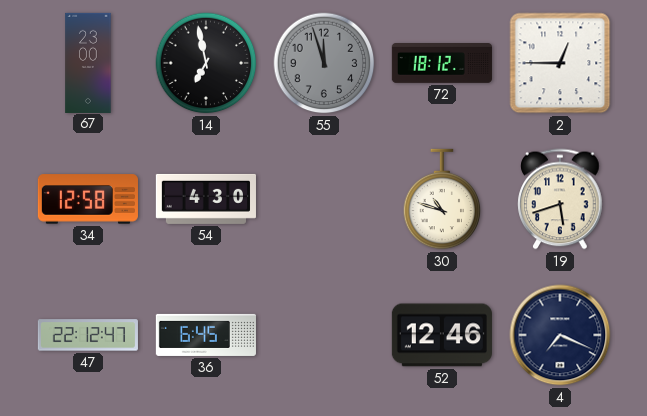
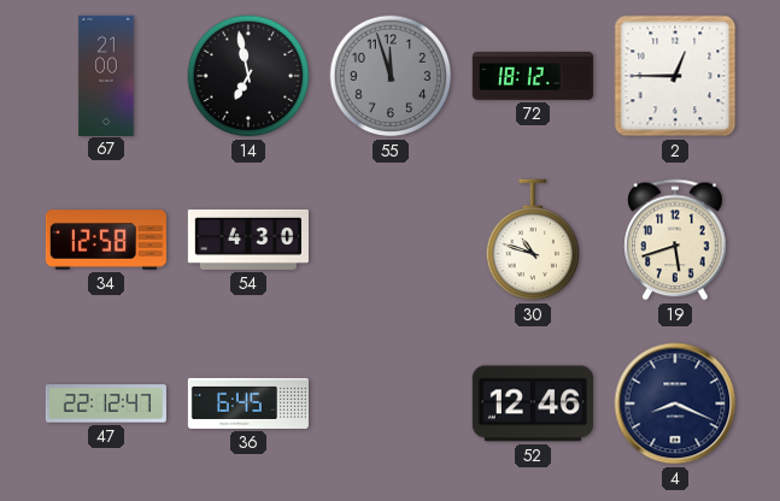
67: 23:00 -> 21:00 (106, 75)
4: 7:19 -> 8:19 (675, 403)
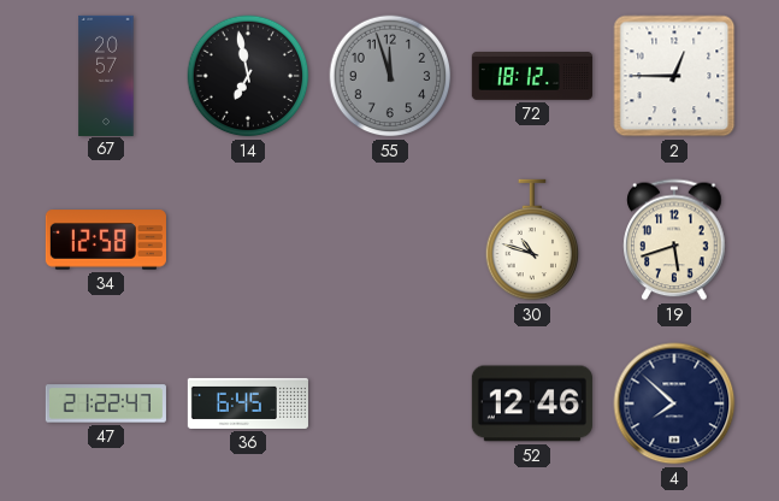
67: 21:00 -> 20:57 (106, 75)
54: 4:30 -> none (248, 240)
47: 22:12 -> 21:22 (106, 403)
4: 8:19 -> 7:52 (674, 403)
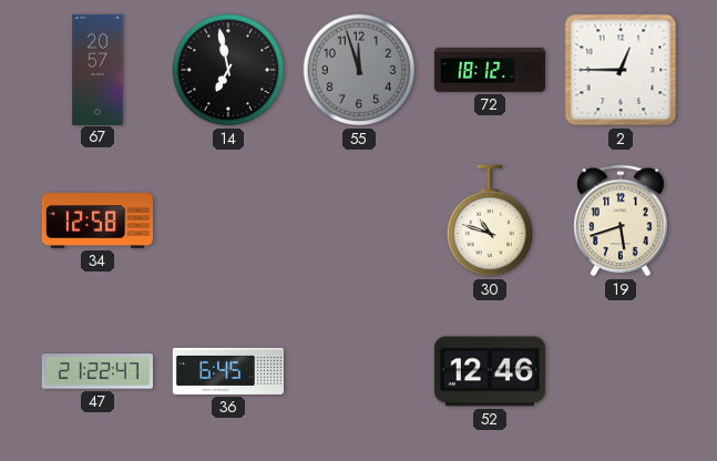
4: 7:52 -> none (674, 403)
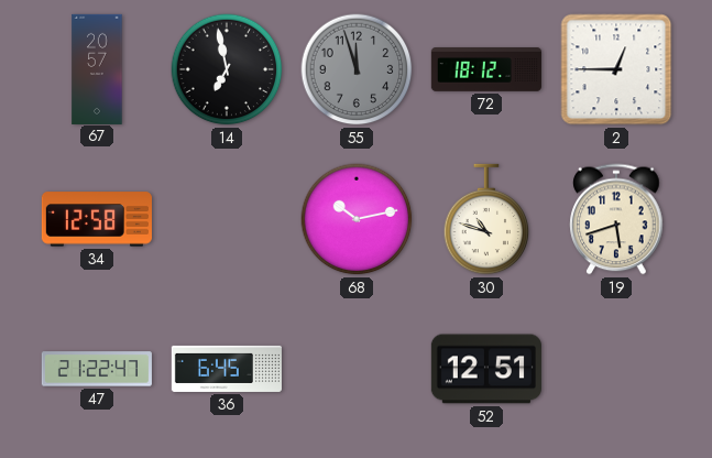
68: none -> 10:13 (357, 219)
52: 12:46 -> 12:51 (486, 369)
